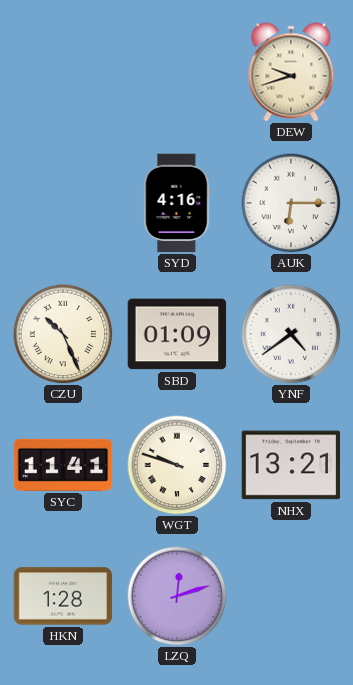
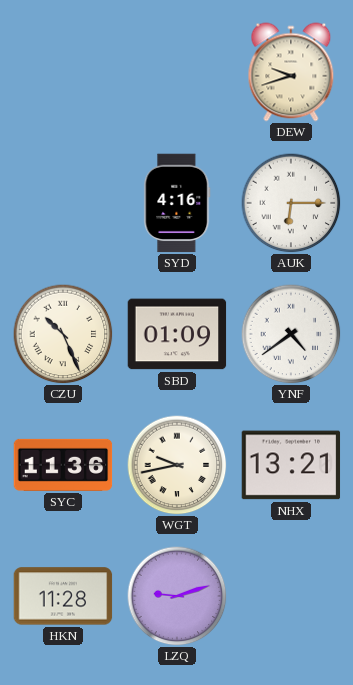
SYC: 11:41 -> 11:36 (63, 465)
WGT: 9:48 -> 9:43 (177, 465)
HKN: 1:28 -> 11:28 (63, 596)
LZQ: 12:12 -> 9:12 (177, 596)
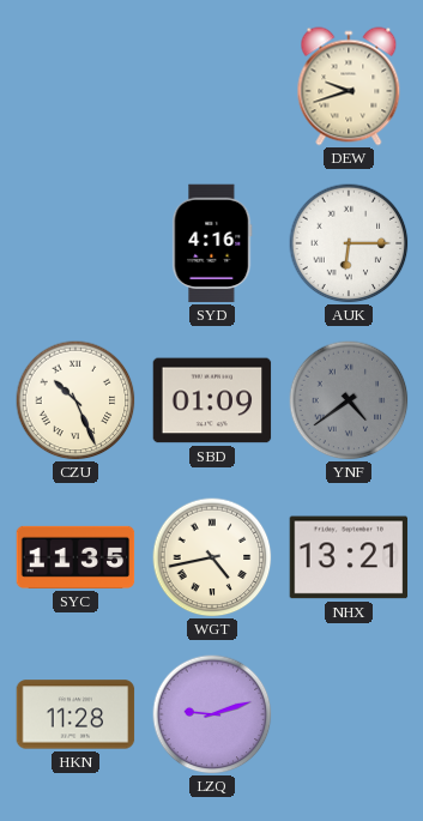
YNF dial: white -> grey (349, 400)
SYC: 11:36 -> 11:35 (75, 557)
WGT: 9:43 -> 4:43 (212, 557)
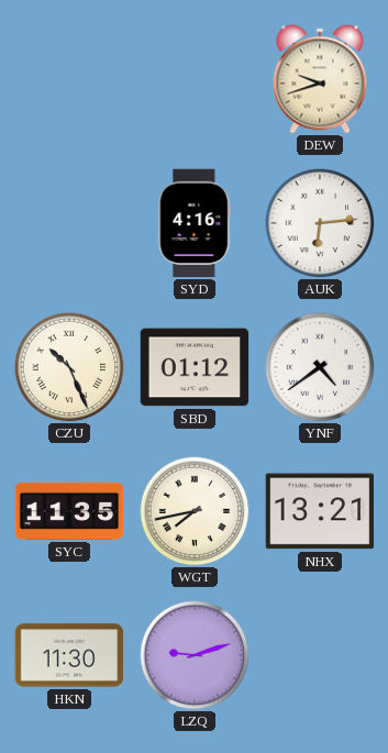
AUK: 6:15 -> 6:14 (320, 223)
SBD: 01:09 -> 01:12 (195, 367)
YNF dial: grey -> white (320, 367)
WGT: 4:43 -> 7:43 (195, 511)
HKN: 11:28 -> 11:30 (69, 655)
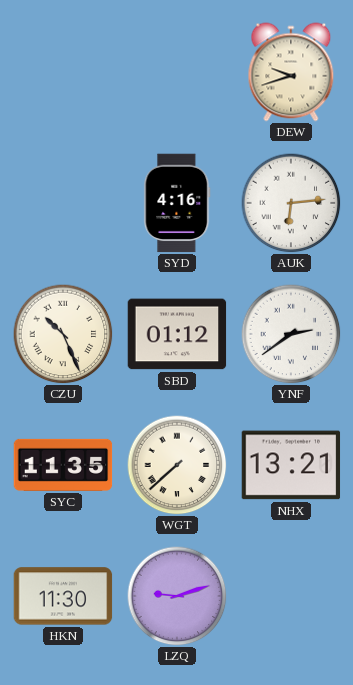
YNF: 4:39 -> 2:39 (291, 334)
WGT: 7:43 -> 7:38 (177, 465)
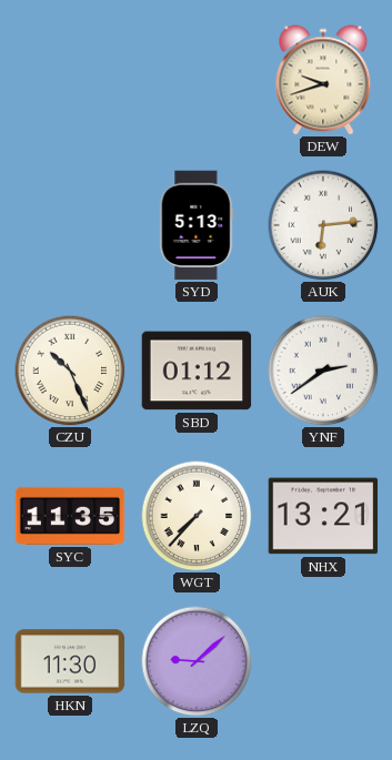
SYD: 4:16 -> 5:13 (197, 225)
WGT: 7:38 -> 7:37 (197, 516)
LZQ: 9:12 -> 9:08 (197, 661)
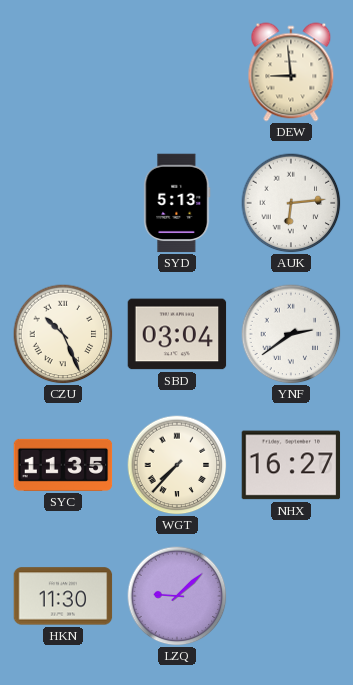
DEW: 9:42 -> 8:59 (291, 72)
SBD: 01:12 -> 03:04 (177, 334)
NHX: 13:21 -> 16:27 (291, 465)
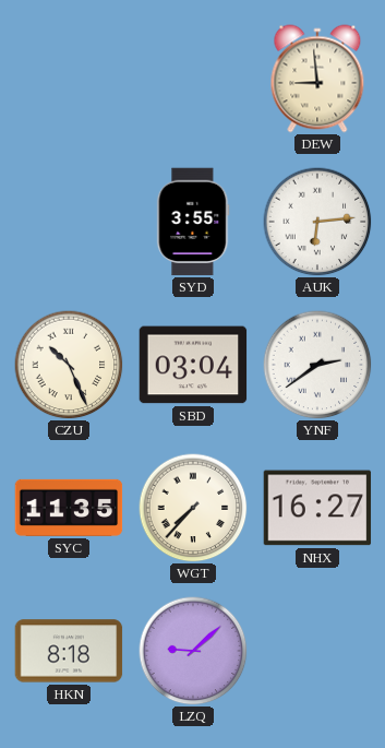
SYD: 5:13 -> 3:55 (193, 222)
HKN: 11:30 -> 8:18 (69, 651)
